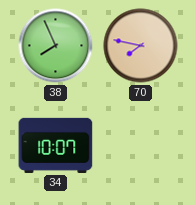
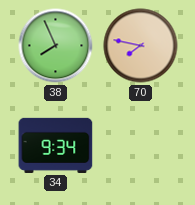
34: 10:07 -> 9:34 (56, 145)
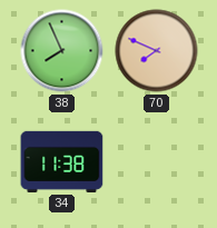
70: 7:47 -> 7:49 (157, 51)
34: 9:34 -> 11:38 (62, 161)
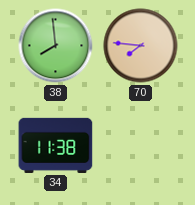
38: 7:56 -> 7:59 (56, 46)
70: 7:49 -> 7:46 (141, 46)
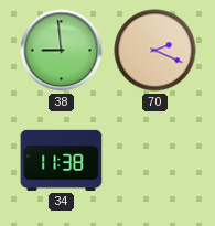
38: 7:59 -> 8:59 (62, 51)
70: 7:46 -> 2:19 (155, 51)
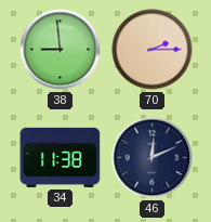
70: 2:19 -> 2:15 (153, 50)
46: none -> 12:11 (153, 158)
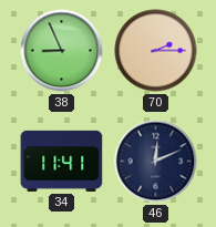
38: 8:59 -> 8:56 (62, 51)
34: 11:38 -> 11:41 (62, 161)
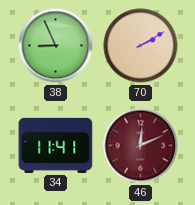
70: 2:15 -> 2:10 (141, 46)
46 dial: navy -> burgundy (141, 146)
